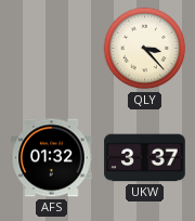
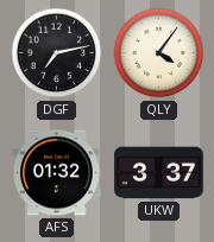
DGF: none -> 7:13 (57, 53)
QLY: 3:23 -> 4:06 (159, 53)
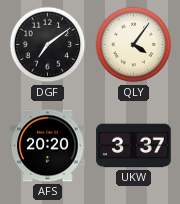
DGF: 7:13 -> 7:09 (48, 45)
AFS: 01:32 -> 20:20 (48, 146)
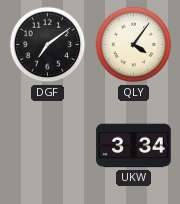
AFS: 20:20 -> none (48, 146)
UKW: 3:37 -> 3:34 (134, 146)
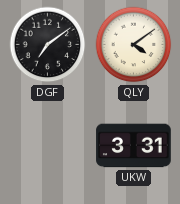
QLY: 4:06 -> 4:09 (134, 45)
UKW: 3:34 -> 3:31 (134, 146)
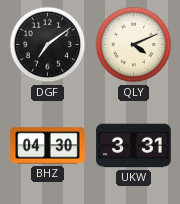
QLY: 4:09 -> 4:11 (134, 45)
BHZ: none -> 04:30 (48, 146)
